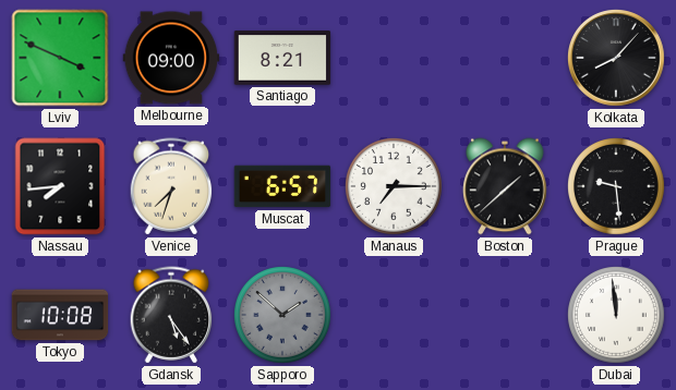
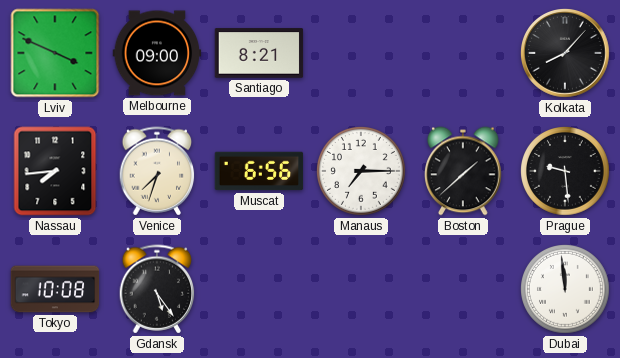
Muscat: 6:57 -> 6:56 (259, 171)
Sapporo: 1:52 -> none (283, 316)
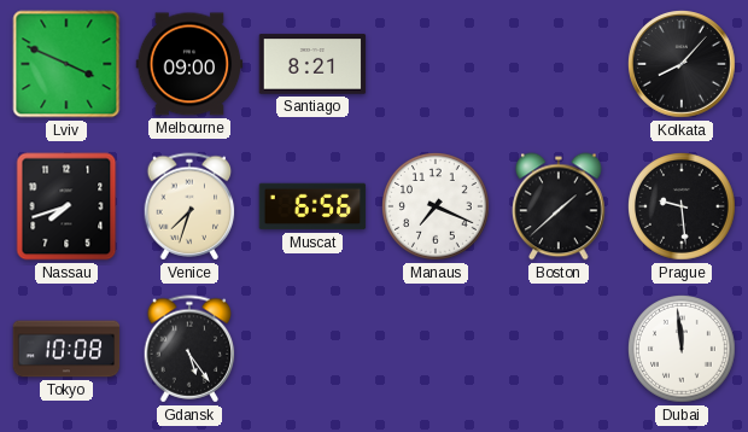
Nassau: 7:44 -> 7:42 (66, 206)
Manaus: 7:15 -> 7:19 (437, 208)
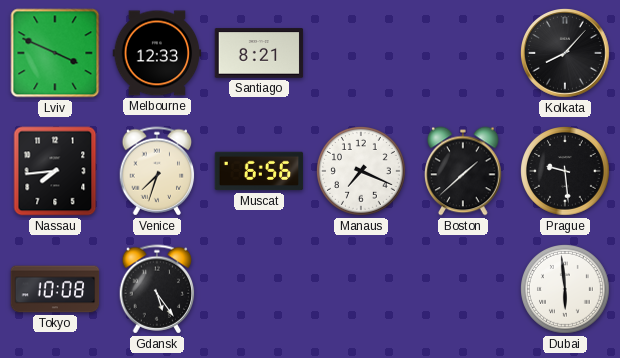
Melbourne: 09:00 -> 12:33 (157, 53)
Nassau: 7:42 -> 7:44 (55, 171)
Dubai: 11:59 -> 5:59 (566, 290)
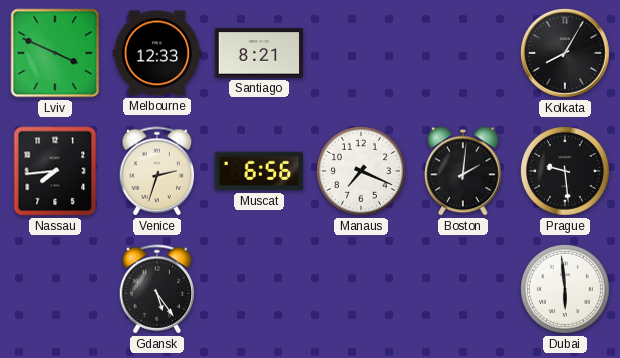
Kolkata: 8:07 -> 8:05 (566, 54)
Venice: 7:33 -> 2:33 (157, 171)
Boston: 1:38 -> 2:01 (464, 171)
Tokyo: 10:08 -> none (55, 289)
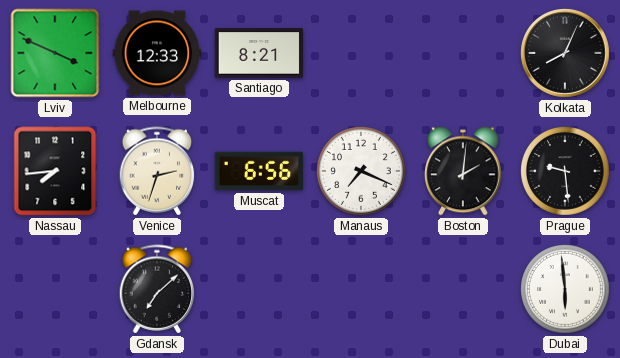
Kolkata: 8:05 -> 8:04 (566, 54)
Gdansk: 5:24 -> 7:08 (157, 289)
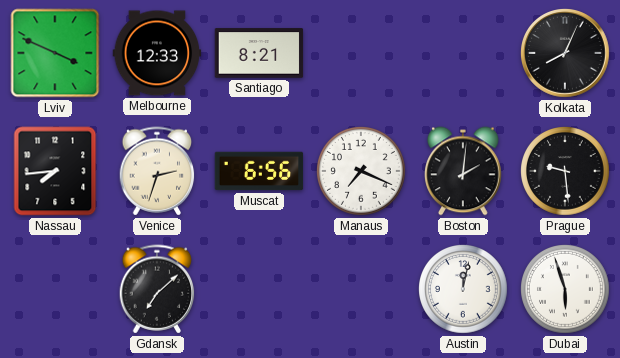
Austin: none -> 12:02 (464, 290)
Dubai: 5:59 -> 5:57 (566, 290)
